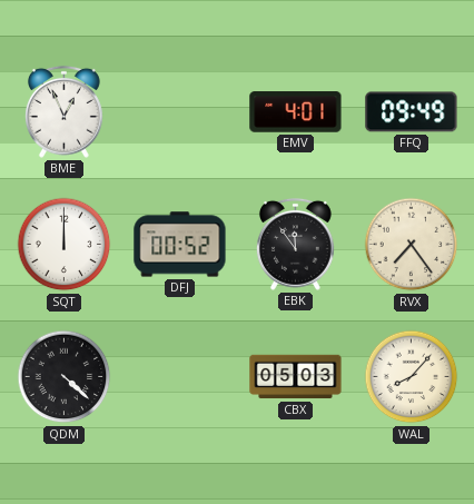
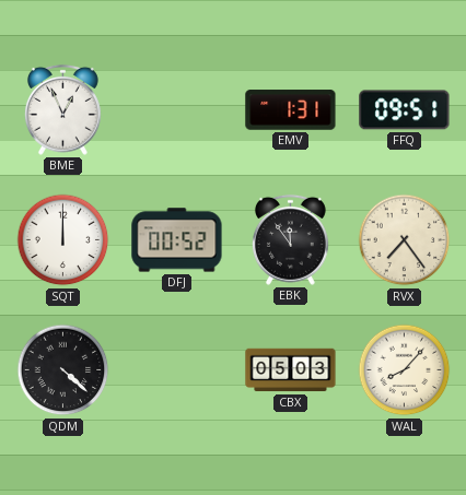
EMV: 4:01 -> 1:31 (291, 110)
FFQ: 09:49 -> 09:51 (405, 110)
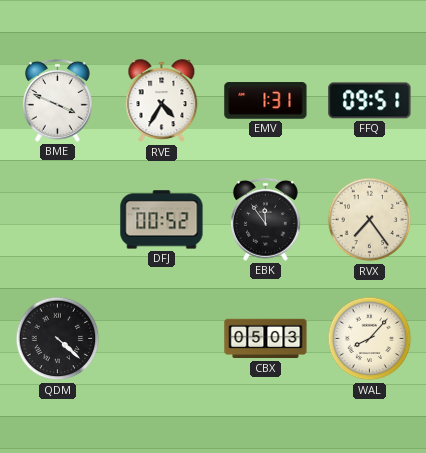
BME: 12:56 -> 3:49 (57, 100)
RVE: none -> 4:35 (162, 101)
SQT: 12:00 -> none (63, 240)
